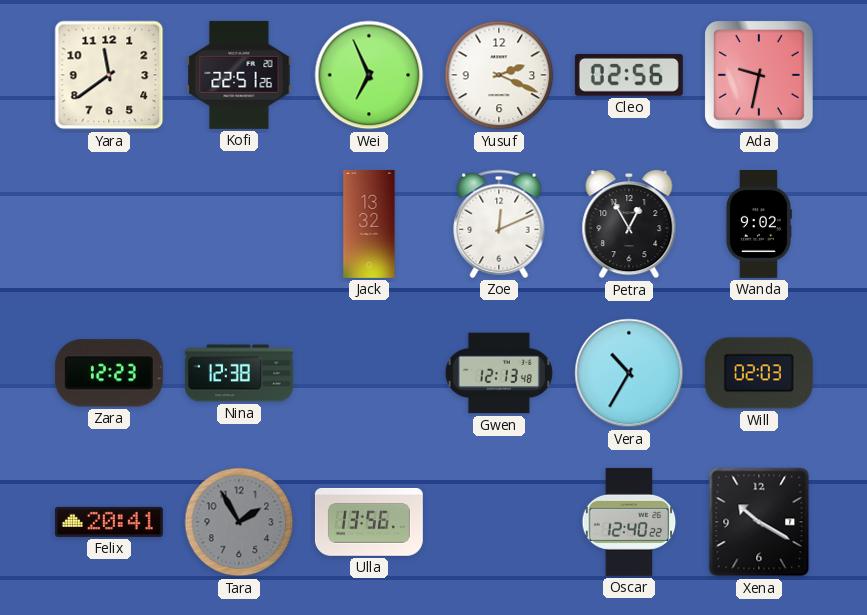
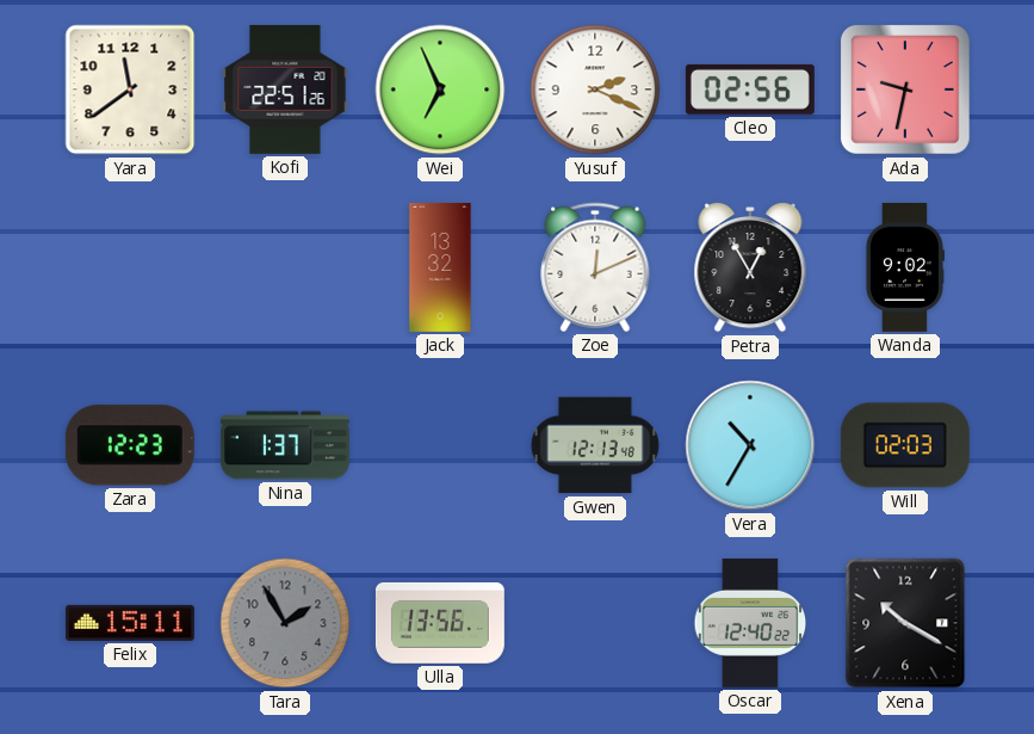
Nina: 12:38 -> 1:37 (285, 445)
Felix: 20:41 -> 15:11 (130, 623)
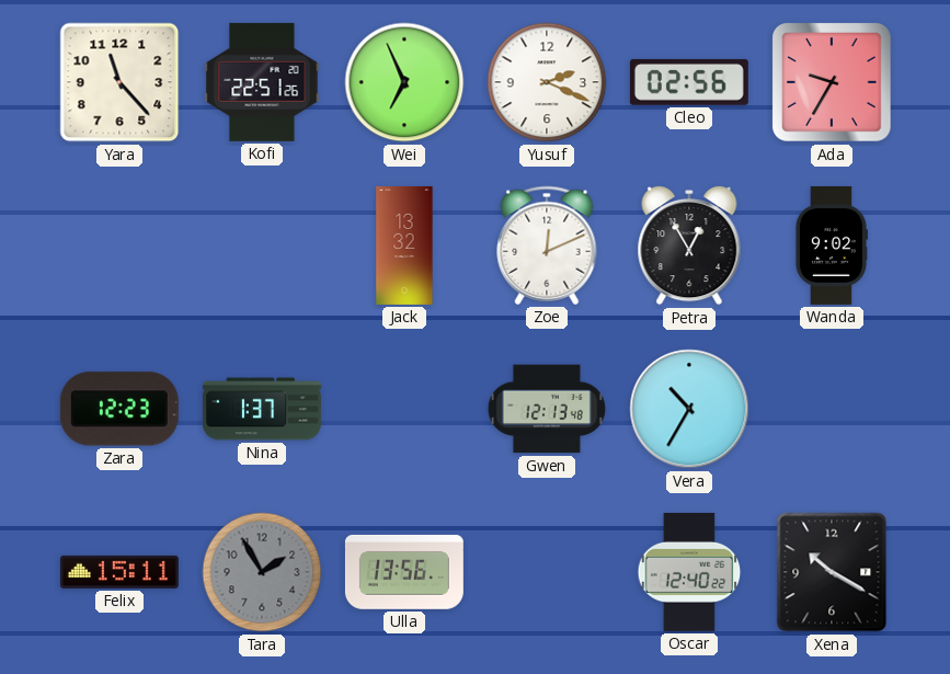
Yara: 11:39 -> 11:23 (119, 82)
Ada: 9:32 -> 9:35 (833, 83)
Will: 02:03 -> none (905, 445)
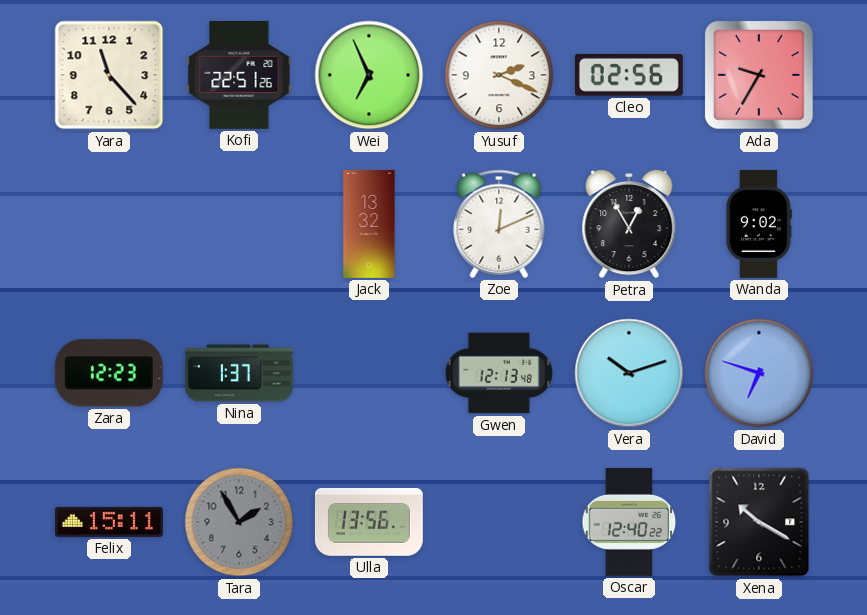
Vera: 10:35 -> 10:12 (629, 373)
David: none -> 6:48 (759, 373)
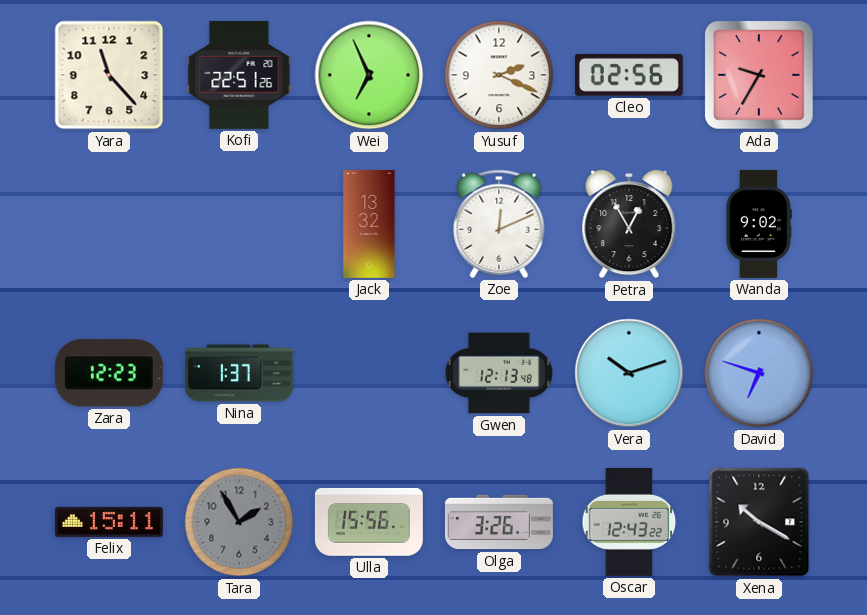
Ulla: 13:56 -> 15:56 (369, 522)
Olga: none -> 3:26 (499, 522)
Oscar: 12:40 -> 12:43 (629, 522)
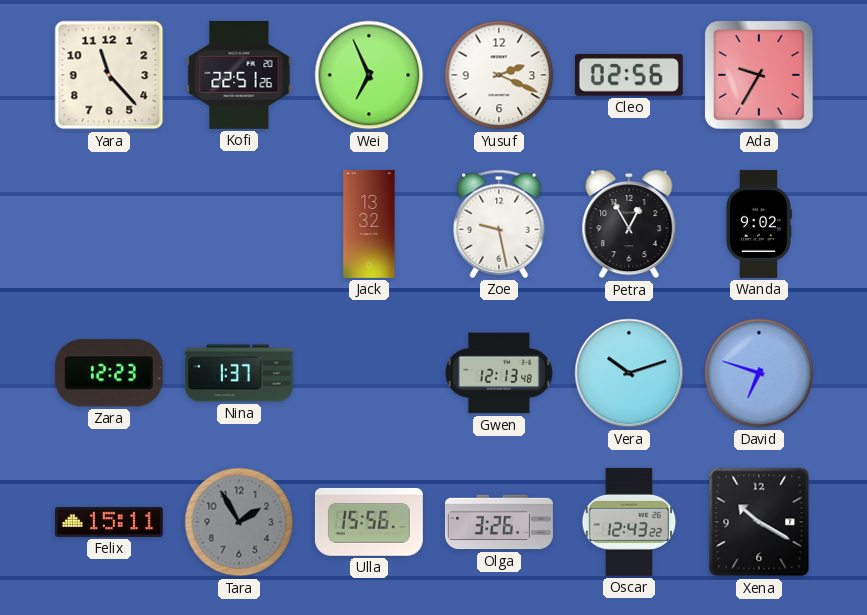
Zoe: 12:11 -> 9:28 (499, 224)
